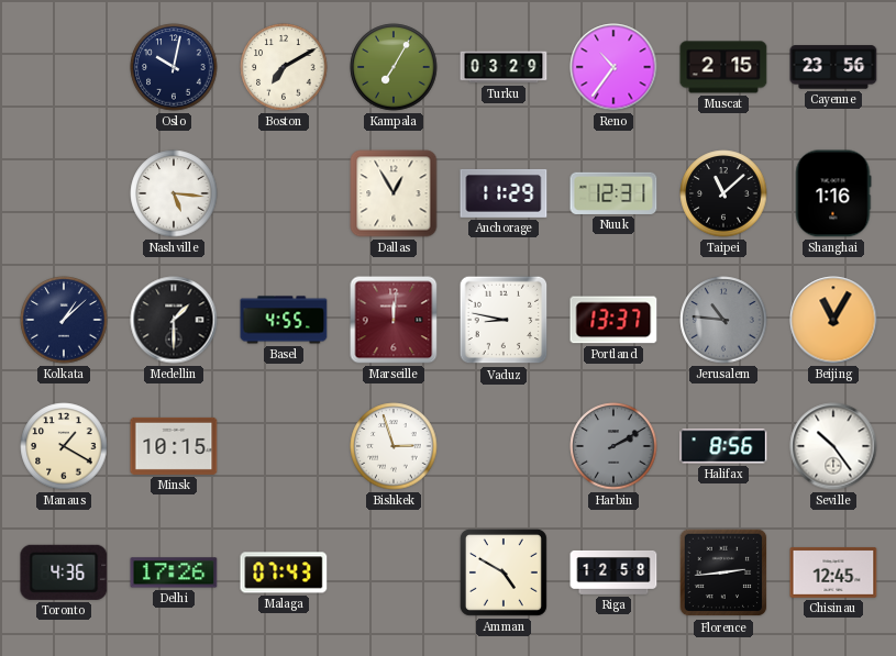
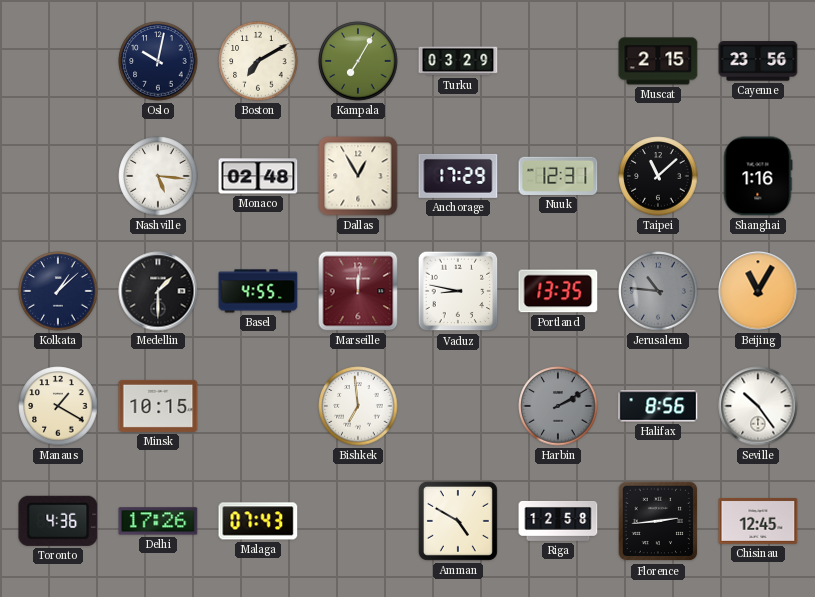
Reno: 10:36 -> none (613, 67)
Monaco: none -> 02:48 (258, 176)
Anchorage: 11:29 -> 17:29 (458, 176)
Portland: 13:37 -> 13:35 (558, 291)
Bishkek: 2:57 -> 6:59 (358, 406)
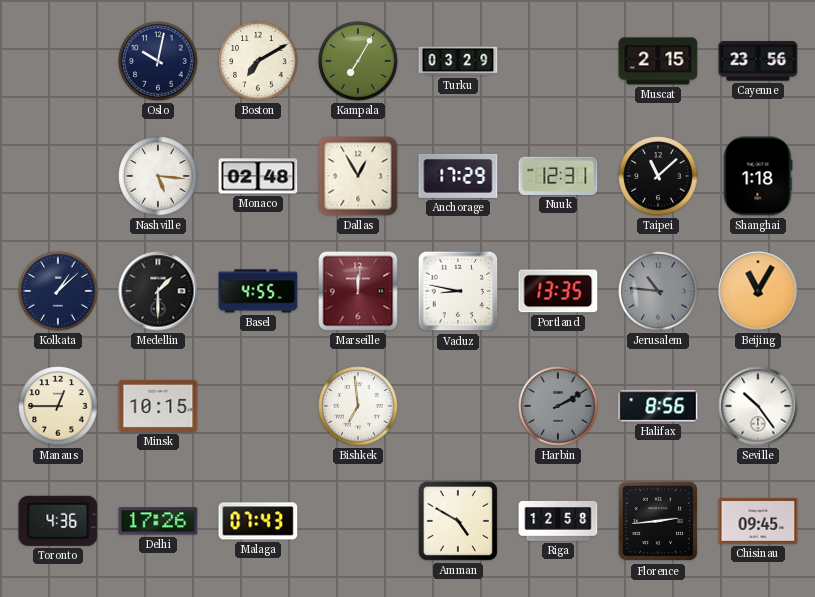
Shanghai: 1:16 -> 1:18 (758, 176)
Manaus: 1:20 -> 12:45 (58, 406)
Chisinau: 12:45 -> 09:45 (758, 521)
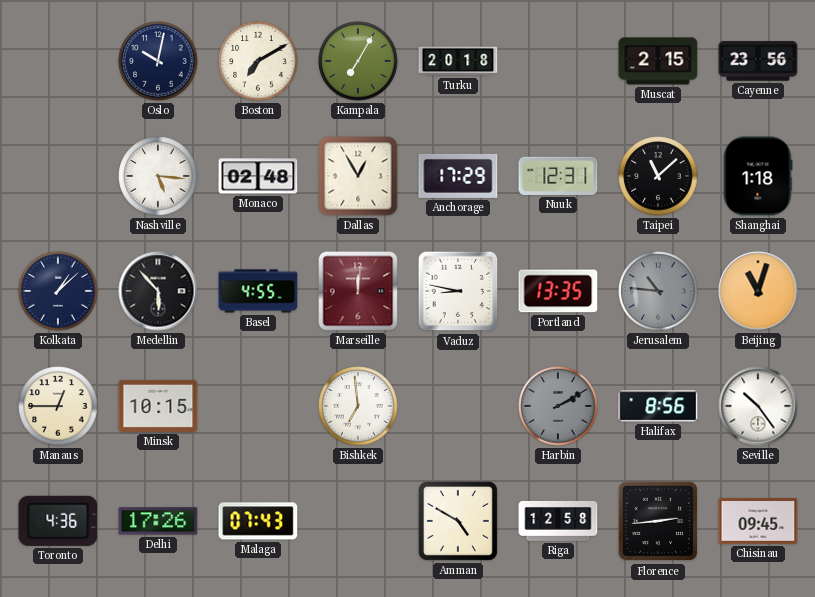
Turku: 03:29 -> 20:18 (458, 61)
Medellin: 1:30 -> 5:53 (158, 291)
Beijing: 11:05 -> 11:03 (758, 291)
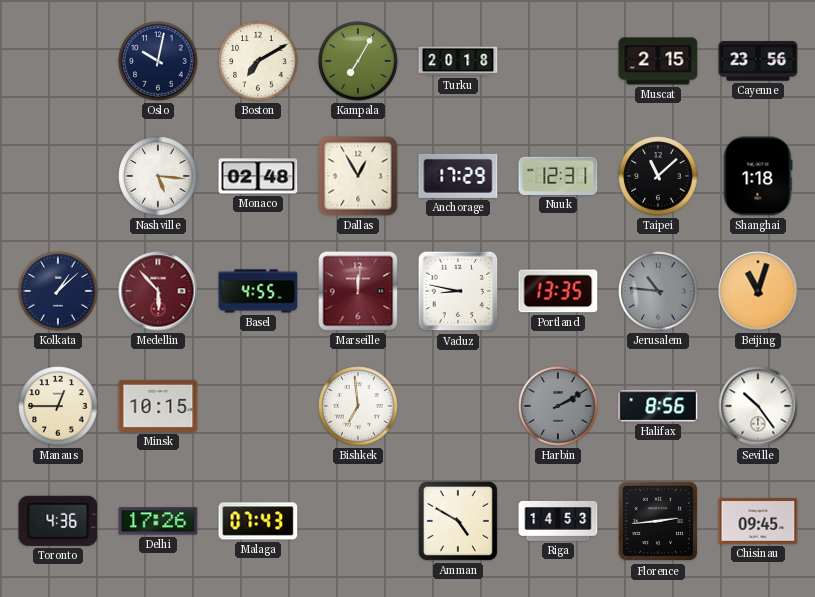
Medellin dial: black -> burgundy (158, 291)
Riga: 12:58 -> 14:53 (558, 521)
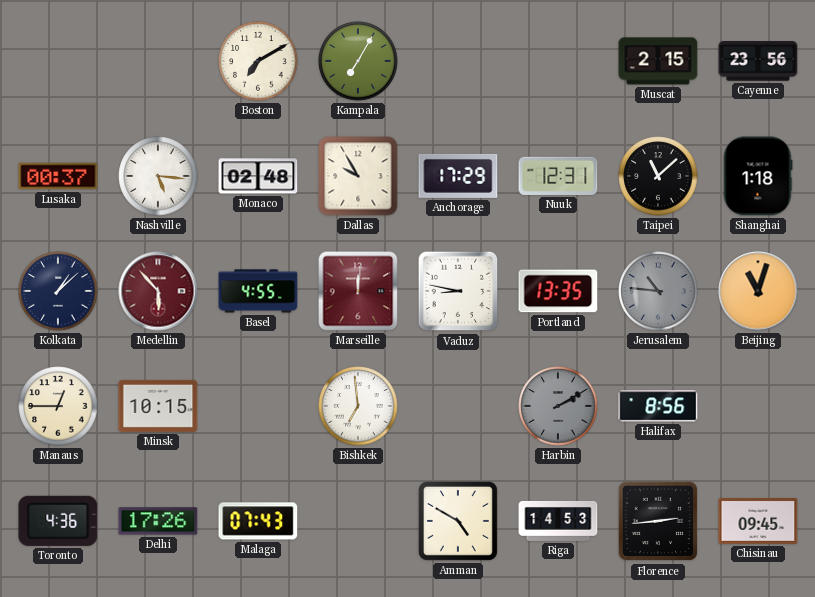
Oslo: 10:02 -> none (158, 61)
Turku: 20:18 -> none (458, 61)
Lusaka: none -> 00:37 (58, 176)
Dallas: 12:55 -> 9:55 (358, 176)
Seville: 10:24 -> none (758, 406)
